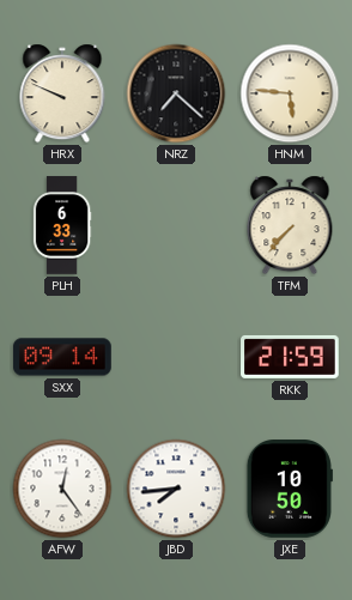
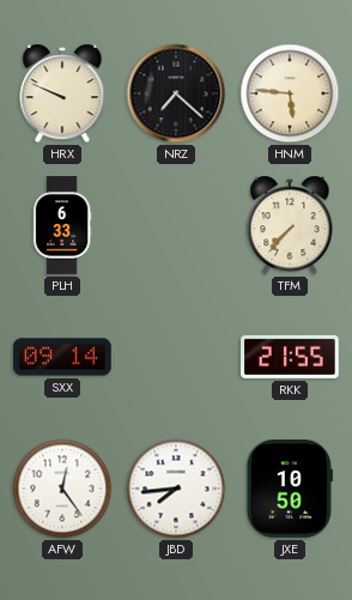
RKK: 21:59 -> 21:55 (290, 357)
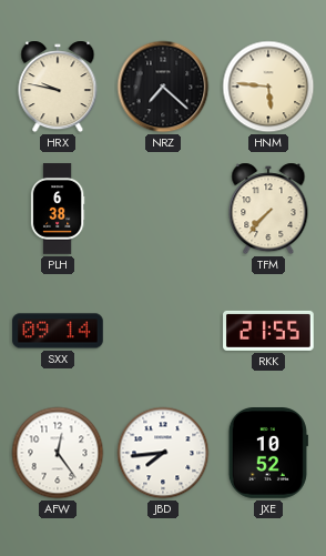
HRX: 9:49 -> 9:47 (58, 87)
PLH: 6:33 -> 6:38 (58, 209)
JXE: 10:50 -> 10:52 (268, 454)
